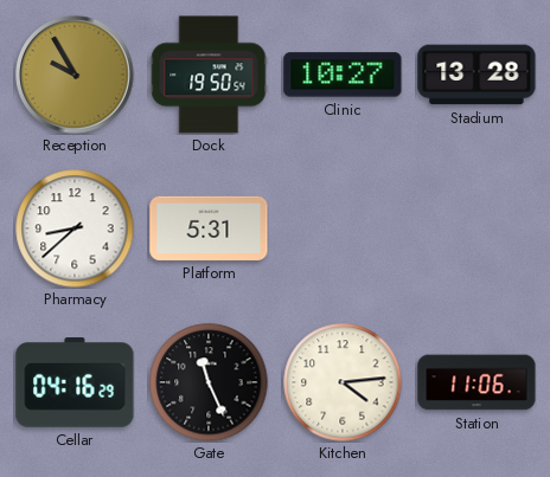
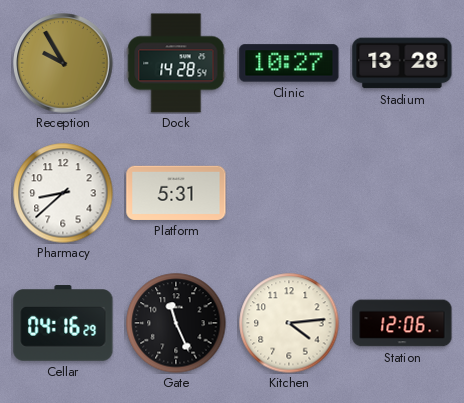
Dock: 19:50 -> 14:28 (176, 63)
Station: 11:06 -> 12:06 (402, 323)
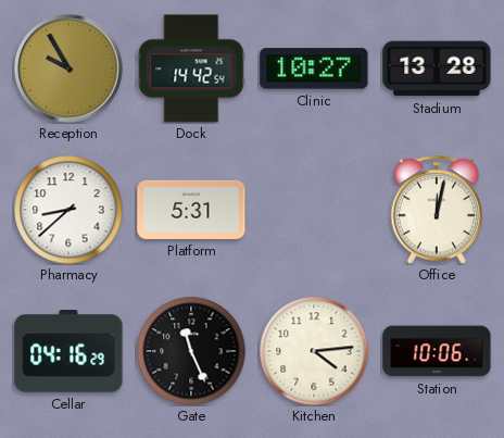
Dock: 14:28 -> 14:42 (191, 68)
Office: none -> 12:02 (437, 210)
Station: 12:06 -> 10:06 (437, 351)
